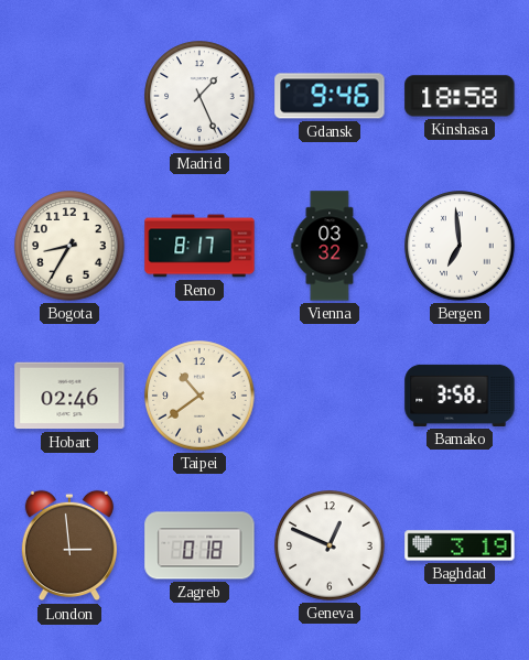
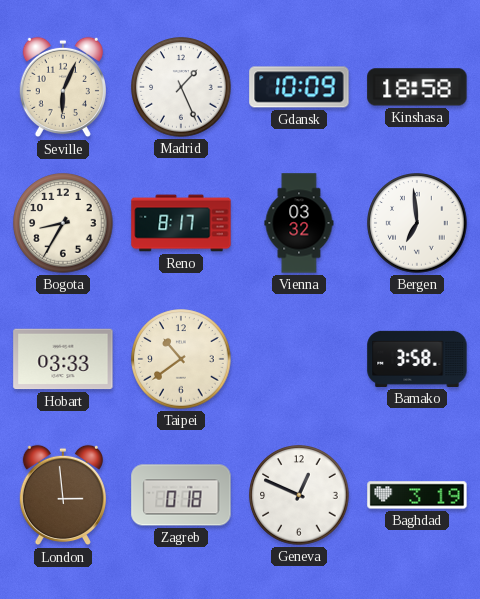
Seville: none -> 6:04 (63, 87)
Gdansk: 9:46 -> 10:09 (299, 87)
Hobart: 02:46 -> 03:33 (63, 359)
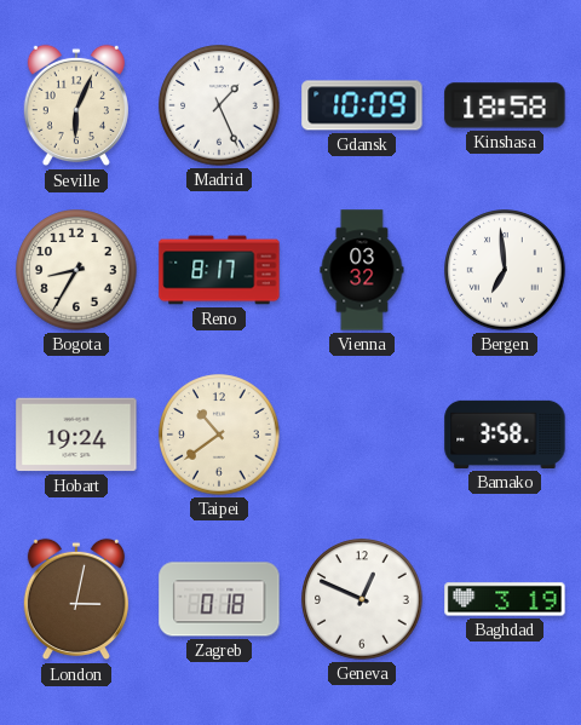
Hobart: 03:33 -> 19:24 (76, 435)
London: 2:59 -> 3:02 (76, 599)
